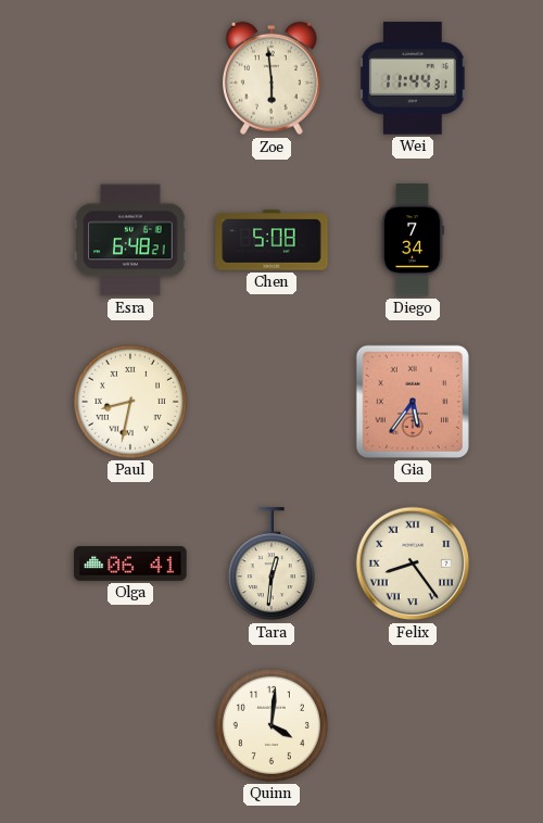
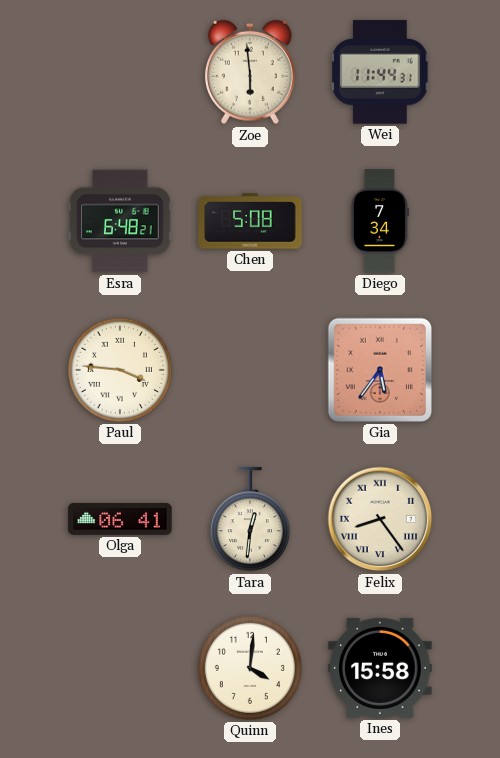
Paul: 8:32 -> 3:46 (120, 370)
Ines: none -> 15:58 (380, 668)
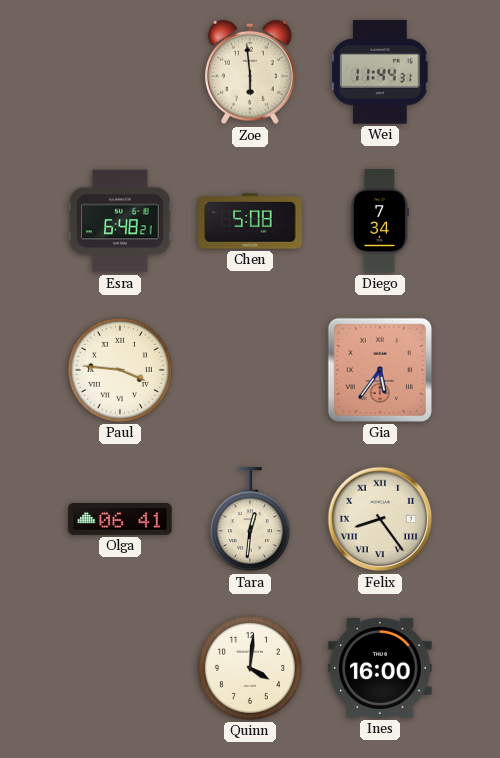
Ines: 15:58 -> 16:00 (380, 668)
